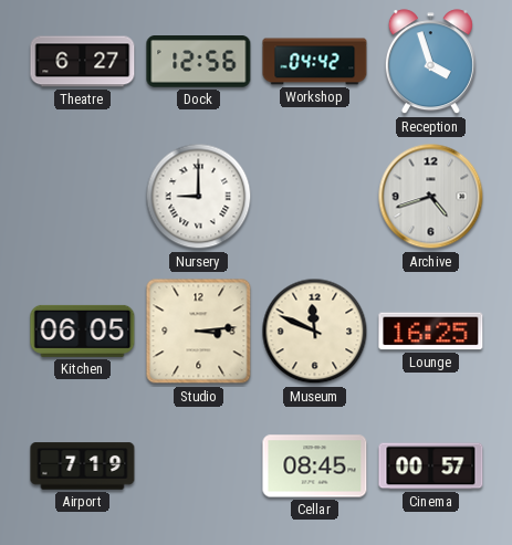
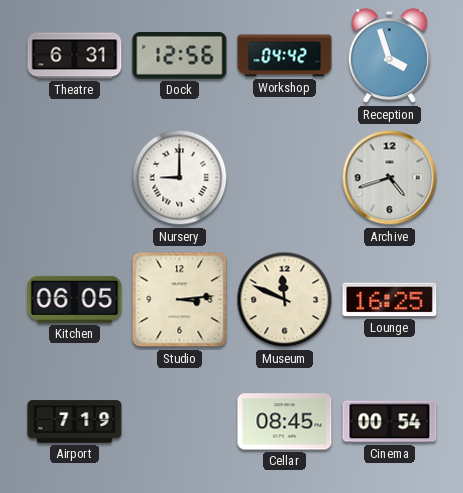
Theatre: 6:27 -> 6:31 (75, 56)
Cinema: 00:57 -> 00:54 (390, 422)
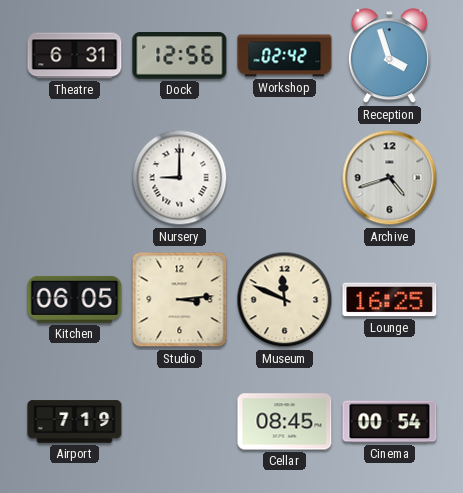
Workshop: 04:42 -> 02:42 (285, 56)
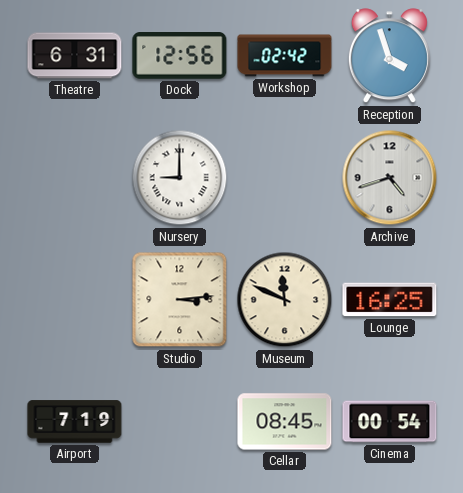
Kitchen: 06:05 -> none (75, 299)
